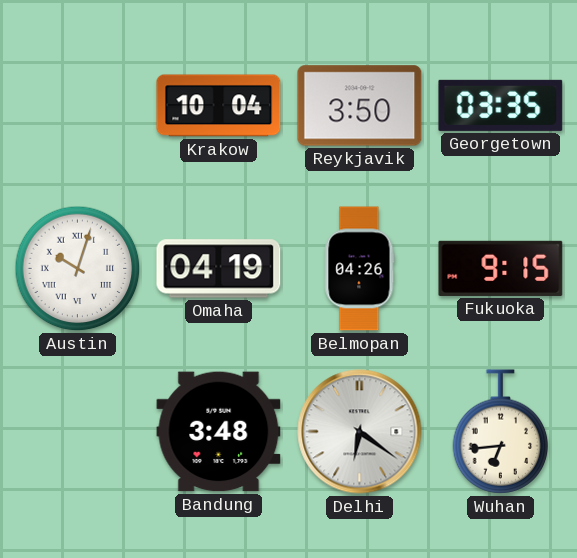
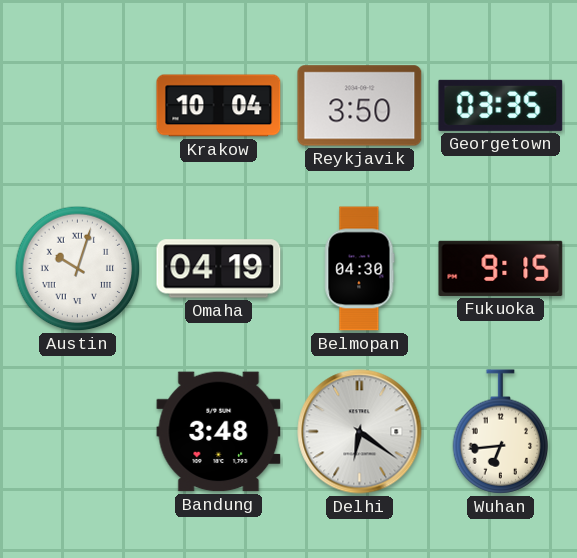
Belmopan: 04:26 -> 04:30 (360, 269)
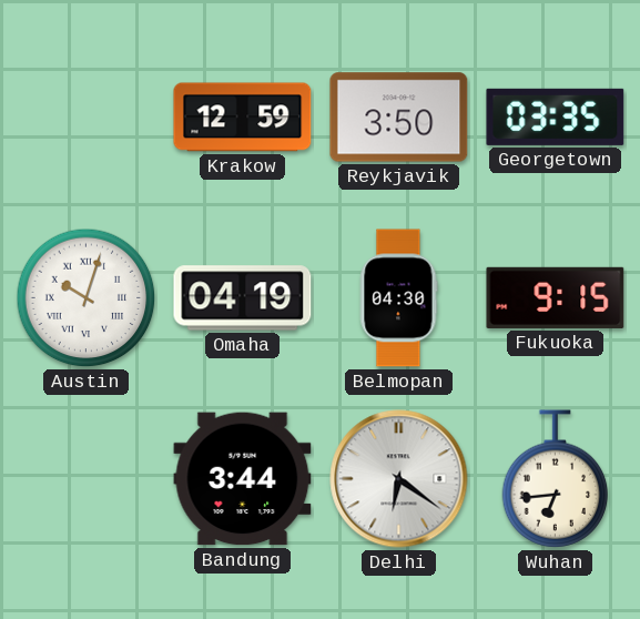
Krakow: 10:04 -> 12:59 (243, 118)
Bandung: 3:48 -> 3:44 (243, 479)
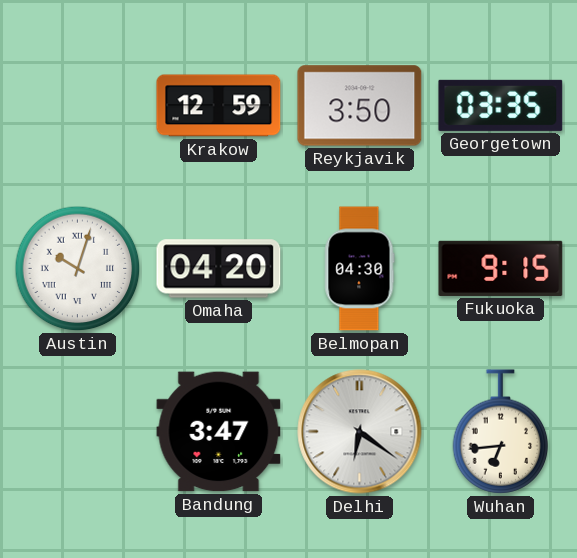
Omaha: 04:19 -> 04:20 (219, 269)
Bandung: 3:44 -> 3:47 (219, 432)
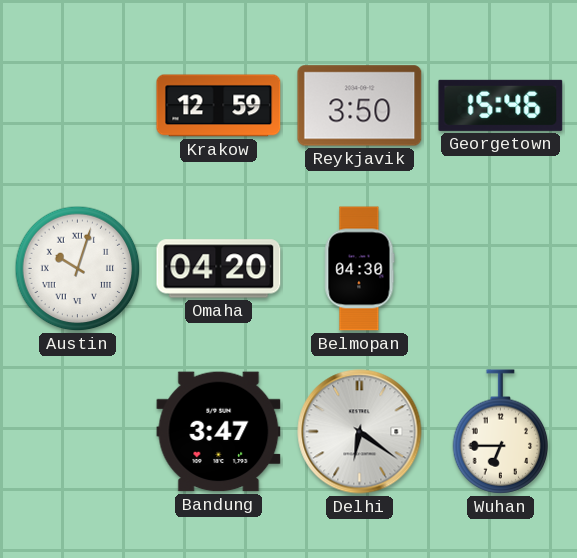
Georgetown: 03:35 -> 15:46 (501, 105)
Fukuoka: 9:15 -> none (501, 268)
Wuhan: 6:44 -> 6:45 (501, 432)
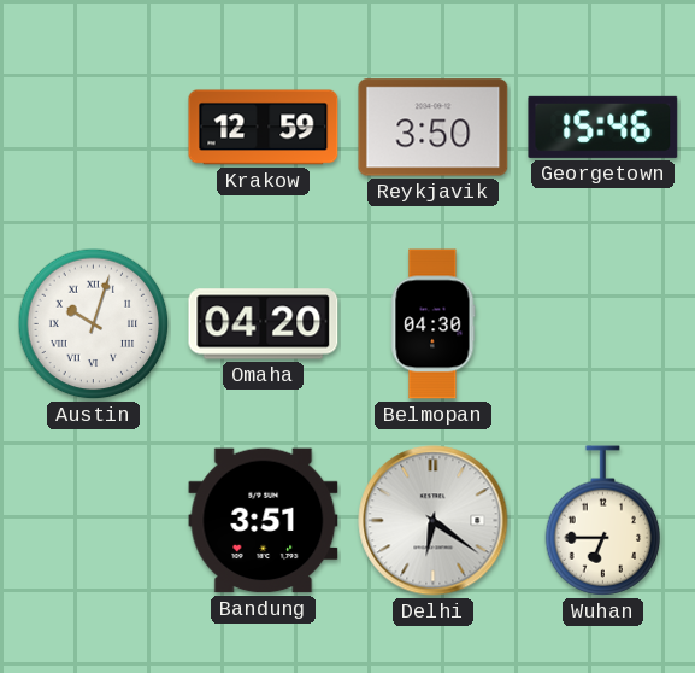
Bandung: 3:47 -> 3:51 (264, 521)
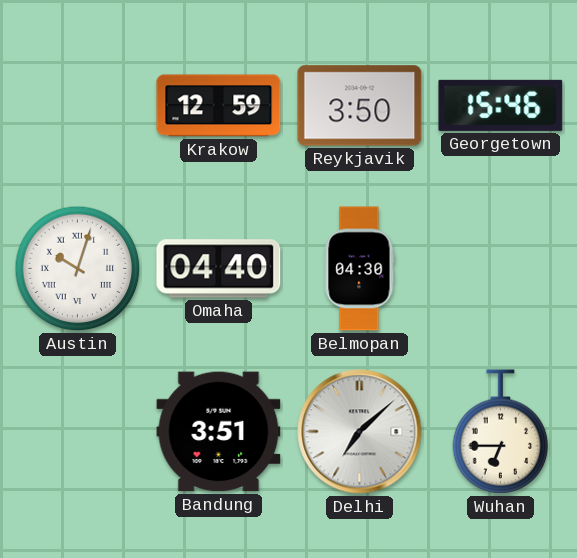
Omaha: 04:20 -> 04:40 (219, 269)
Delhi: 6:21 -> 7:08 (360, 432)
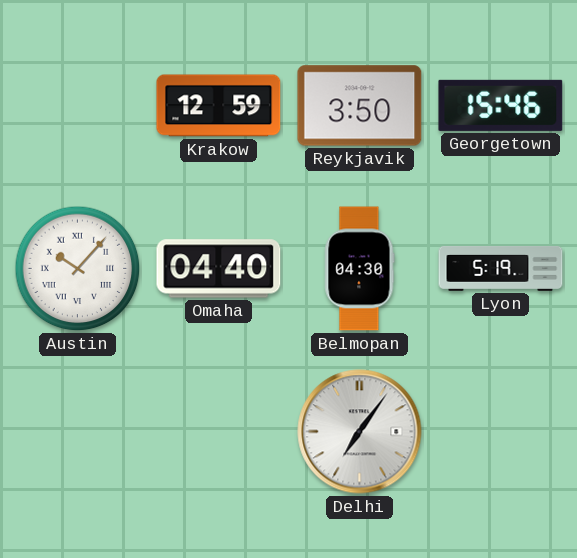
Austin: 10:03 -> 10:07 (78, 269)
Lyon: none -> 5:19 (501, 268)
Bandung: 3:51 -> none (219, 432)
Delhi: 7:08 -> 7:06 (360, 432)
Wuhan: 6:45 -> none (501, 432)
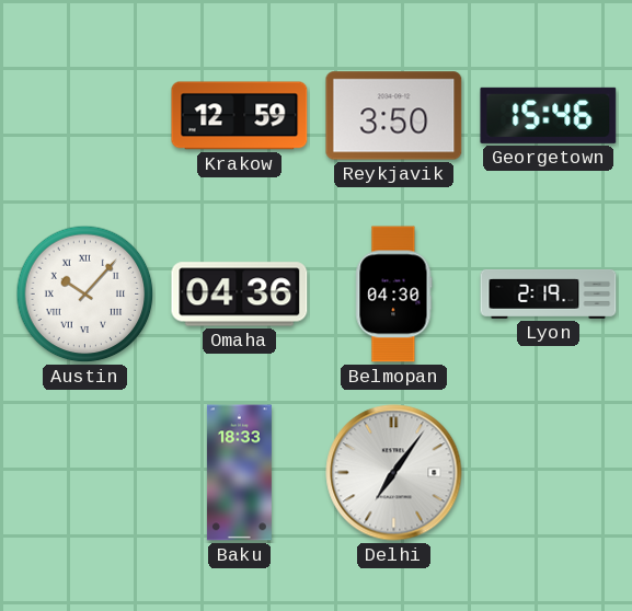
Omaha: 04:40 -> 04:36 (240, 295)
Lyon: 5:19 -> 2:19 (549, 293)
Baku: none -> 18:33 (239, 473)
